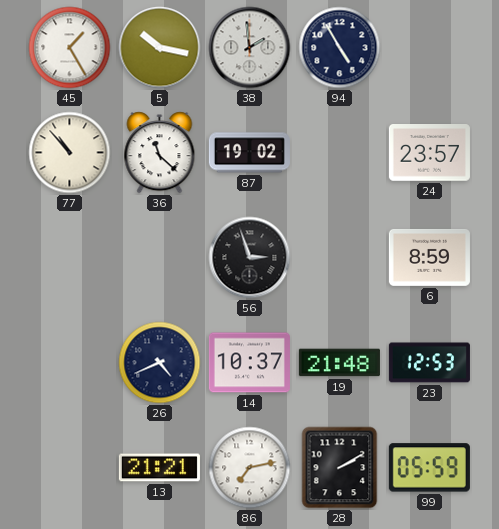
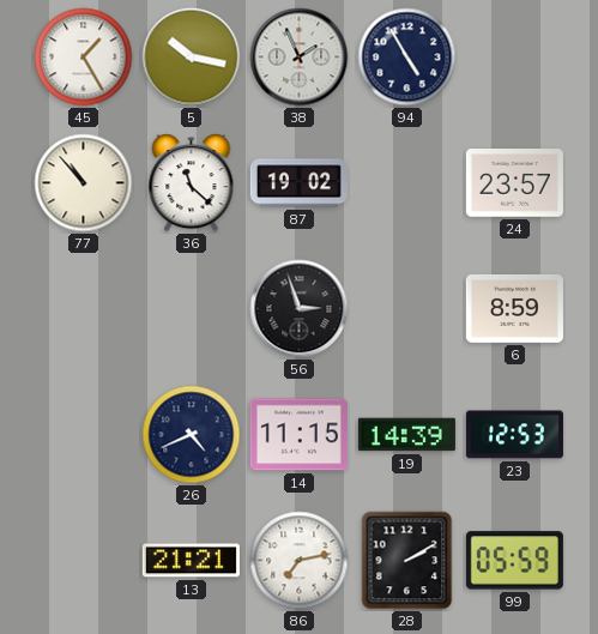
38: 1:59 -> 1:56 (300, 58)
14: 10:37 -> 11:15 (298, 435)
19: 21:48 -> 14:39 (406, 435)
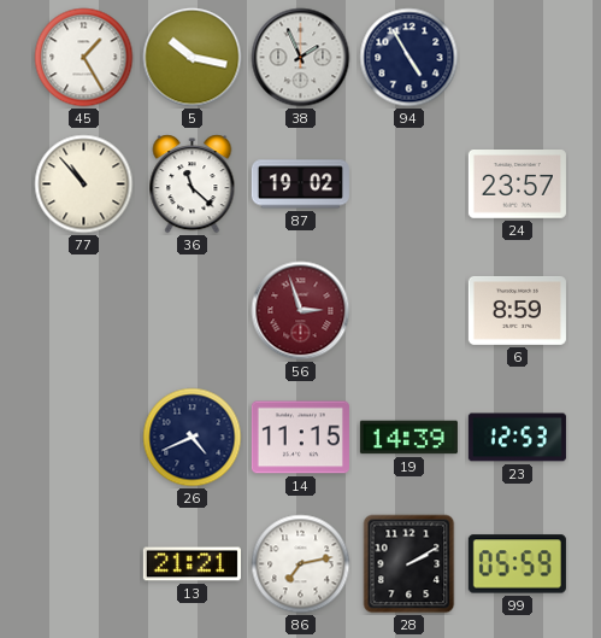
56 dial: black -> burgundy (301, 311)
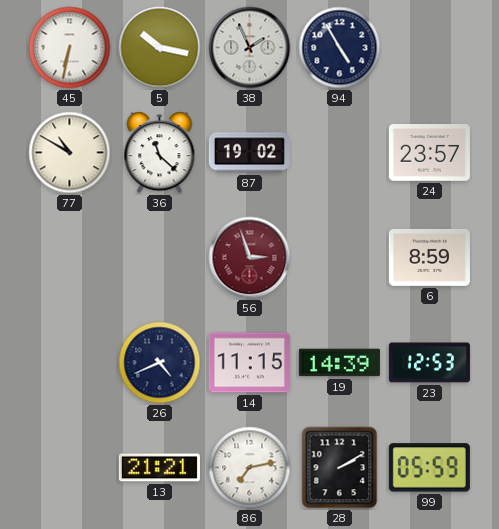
45: 1:25 -> 6:32 (70, 48)
77: 10:53 -> 10:50 (70, 153)
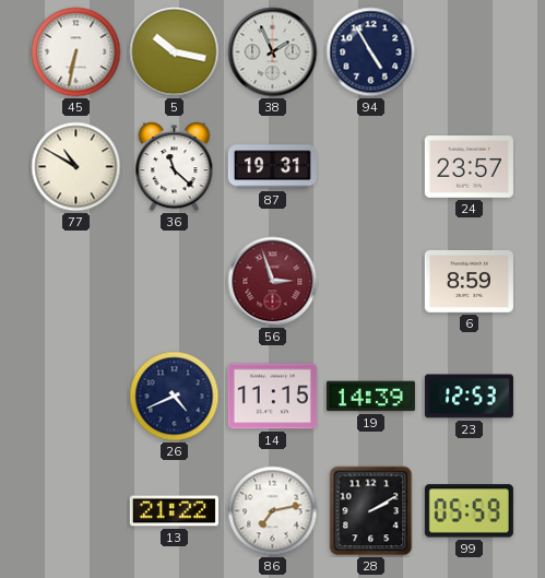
87: 19:02 -> 19:31 (272, 167)
13: 21:21 -> 21:22 (174, 511)
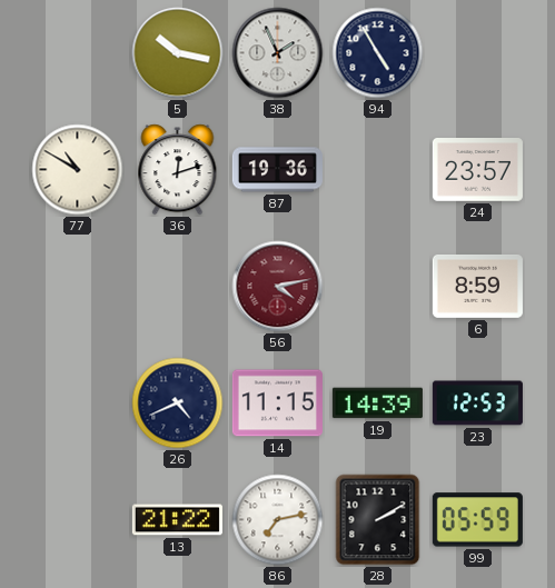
45: 6:32 -> none (76, 52)
36: 11:22 -> 12:12 (178, 170)
87: 19:31 -> 19:36 (277, 170)
56: 2:57 -> 4:13 (278, 287)
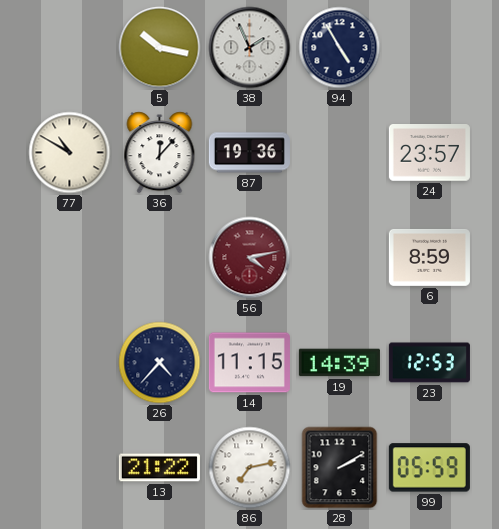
36: 12:12 -> 12:07 (160, 153)
26: 4:41 -> 4:37 (160, 363)
